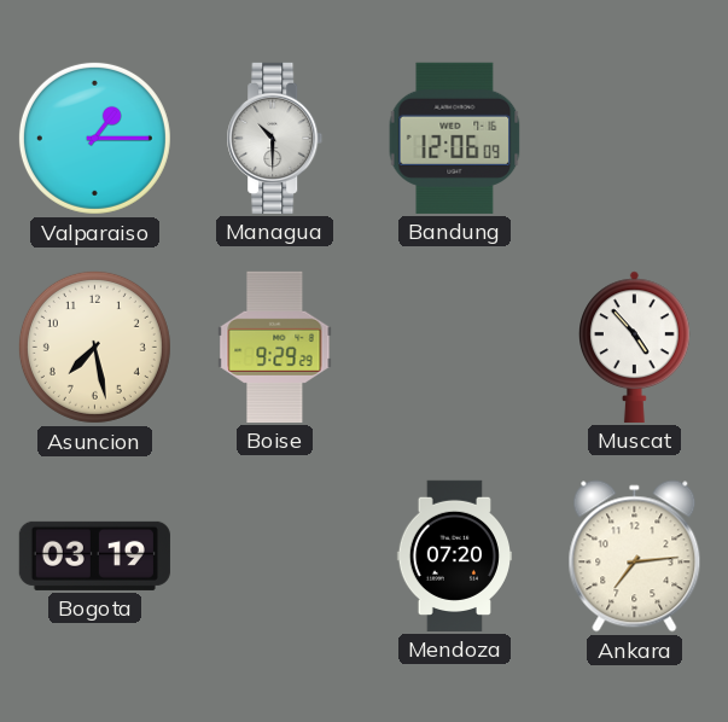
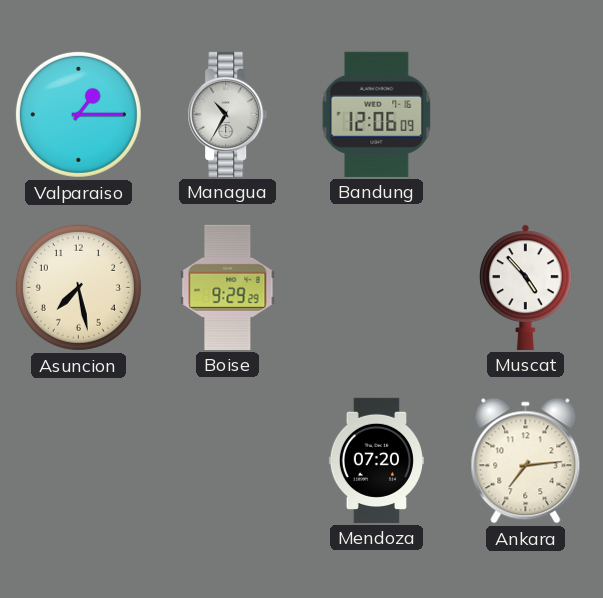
Managua: 10:30 -> 10:35 (228, 114)
Bogota: 03:19 -> none (94, 555)
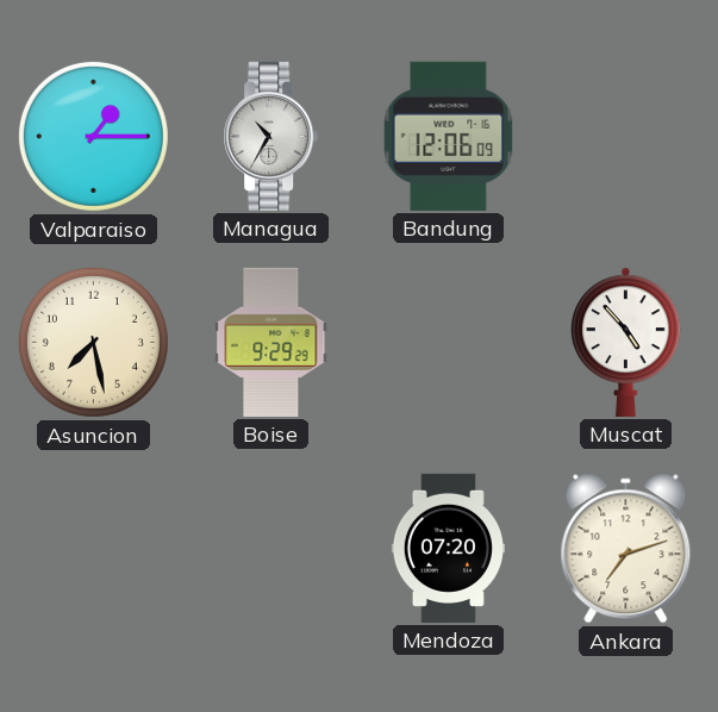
Ankara: 7:14 -> 7:12 (626, 549)
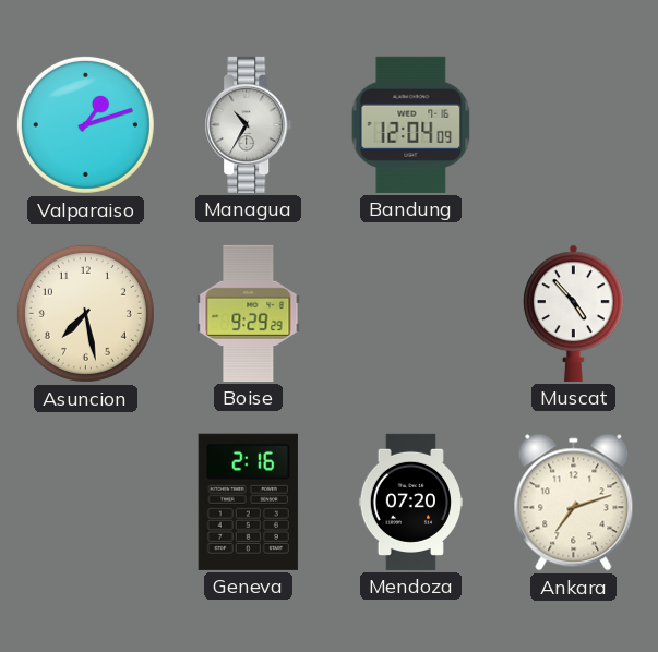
Valparaiso: 1:15 -> 1:12 (85, 124)
Bandung: 12:06 -> 12:04 (411, 124)
Geneva: none -> 2:16 (248, 502)
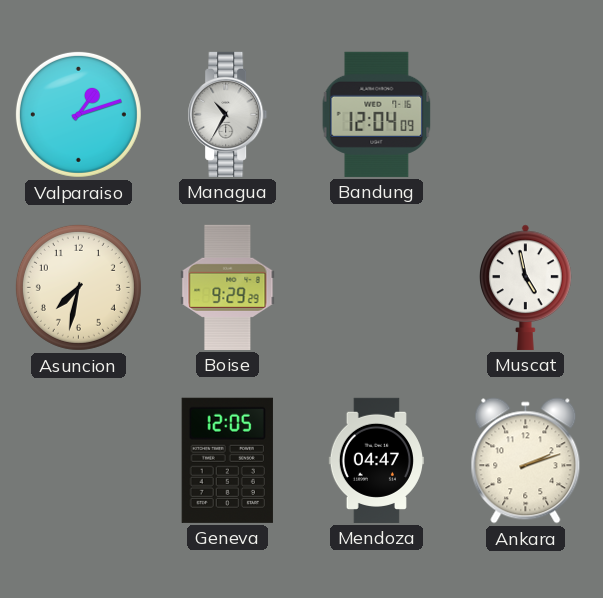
Asuncion: 7:28 -> 7:32 (78, 287)
Muscat: 4:53 -> 4:58 (526, 287)
Geneva: 2:16 -> 12:05 (227, 460)
Mendoza: 07:20 -> 04:47 (376, 460)
Ankara: 7:12 -> 2:12 (526, 461)
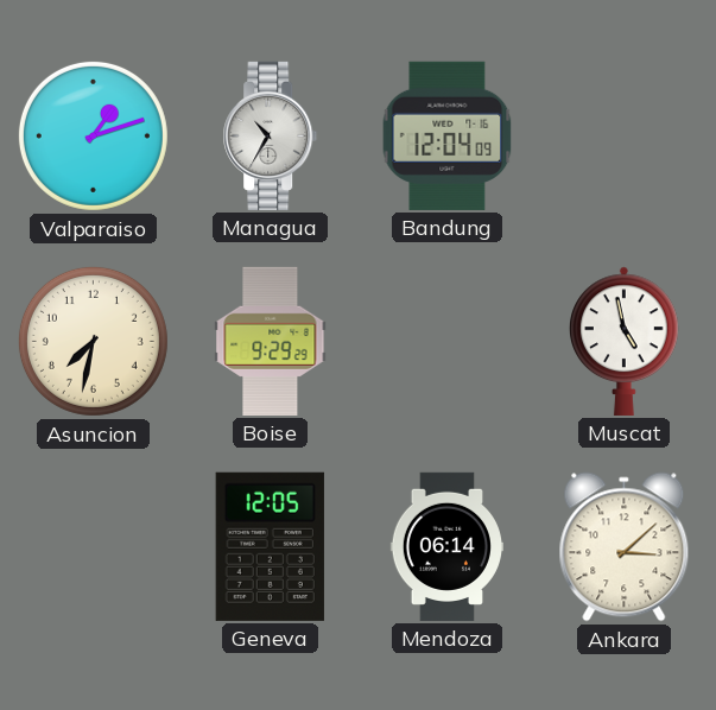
Mendoza: 04:47 -> 06:14 (446, 546)
Ankara: 2:12 -> 3:08 (625, 547)
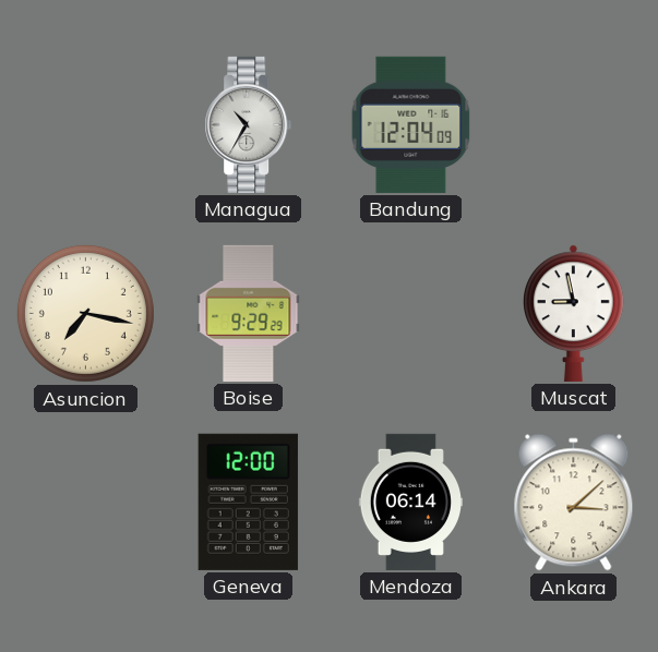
Valparaiso: 1:12 -> none (93, 135)
Asuncion: 7:32 -> 7:17 (85, 313)
Muscat: 4:58 -> 8:58 (574, 313)
Geneva: 12:05 -> 12:00 (248, 502)
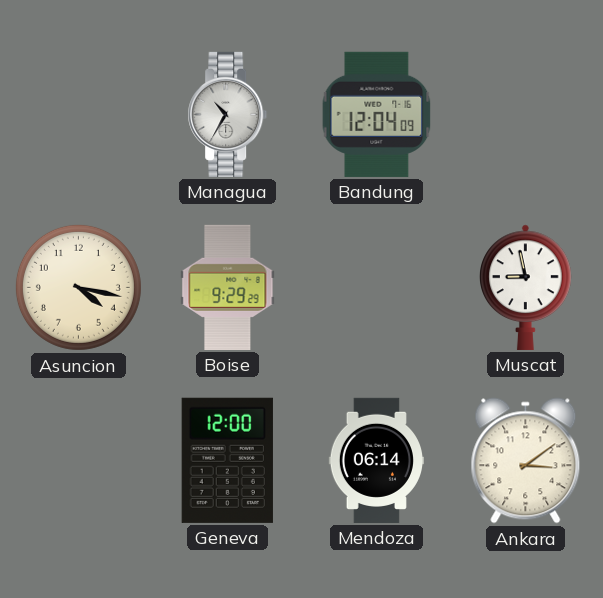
Asuncion: 7:17 -> 4:17 (78, 287)
Ankara: 3:08 -> 3:09 (526, 461)
